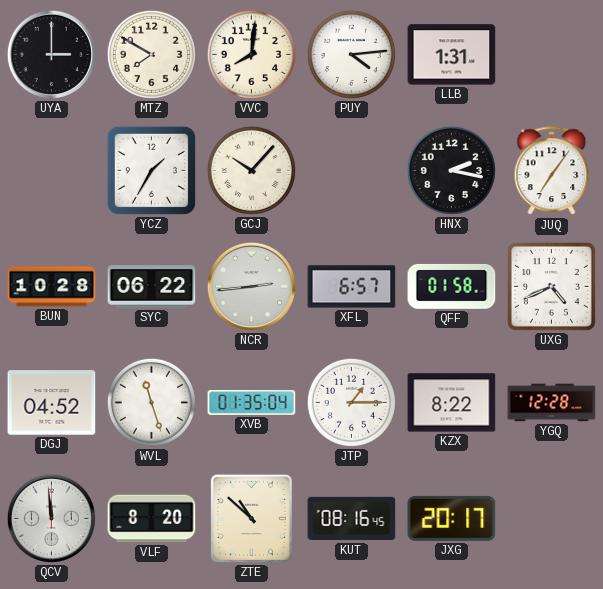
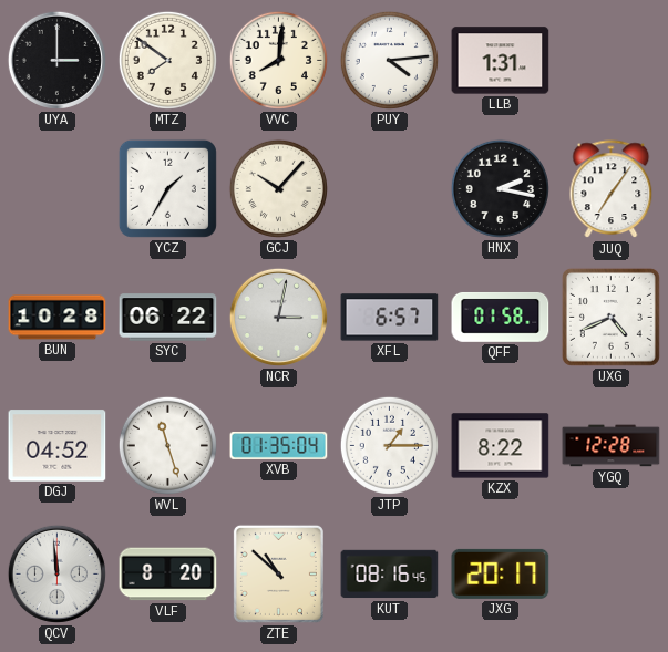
MTZ: 7:50 -> 7:51 (167, 60)
NCR: 2:44 -> 3:02 (278, 317)
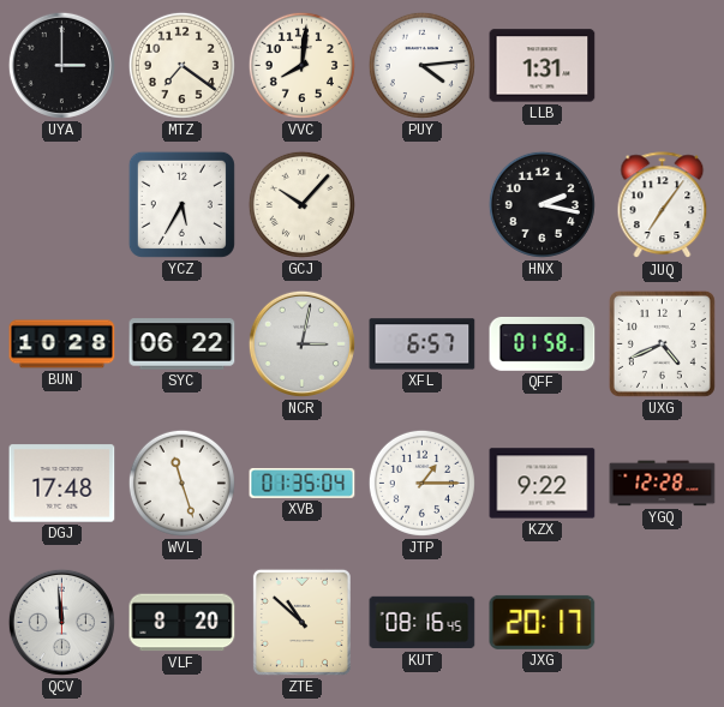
MTZ: 7:51 -> 7:21 (181, 65)
YCZ: 1:35 -> 5:35 (181, 204)
DGJ: 04:52 -> 17:48 (62, 484)
KZX: 8:22 -> 9:22 (543, 484)
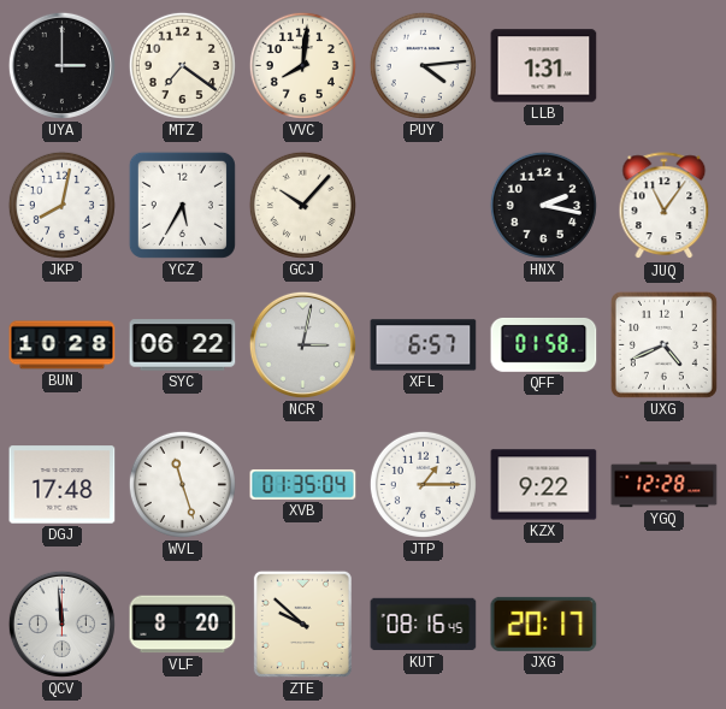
JKP: none -> 8:02 (61, 205)
JUQ: 7:06 -> 11:06 (665, 206)
ZTE: 10:52 -> 9:52 (302, 624)
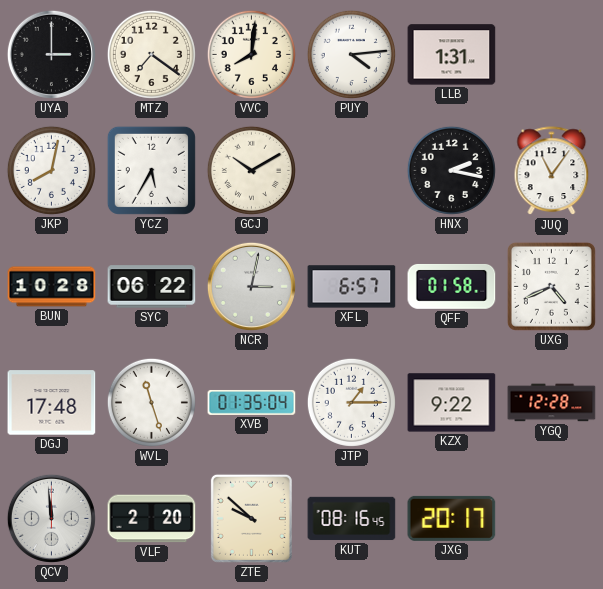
GCJ: 10:07 -> 10:10 (251, 170)
VLF: 8:20 -> 2:20 (152, 519)
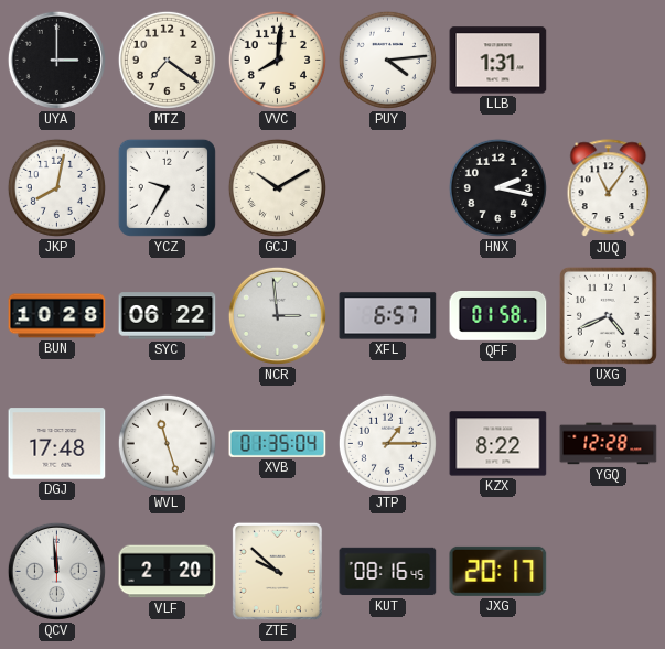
YCZ: 5:35 -> 9:35 (167, 187)
NCR: 3:02 -> 2:59 (277, 315)
KZX: 9:22 -> 8:22 (498, 444)
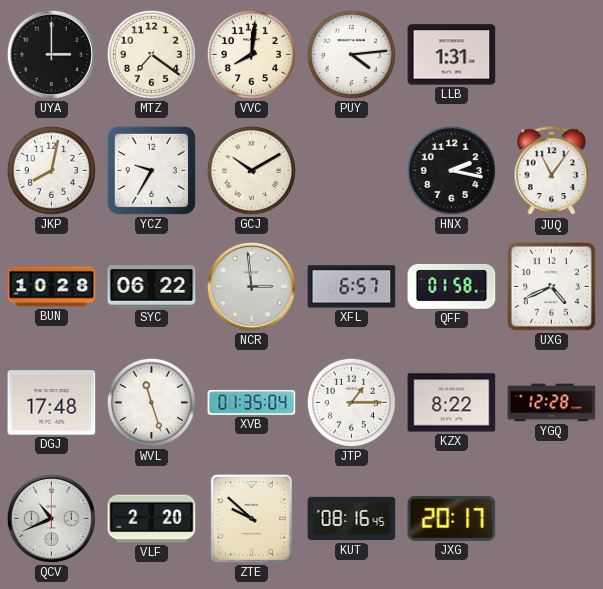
QCV: 11:59 -> 10:41 (51, 518)
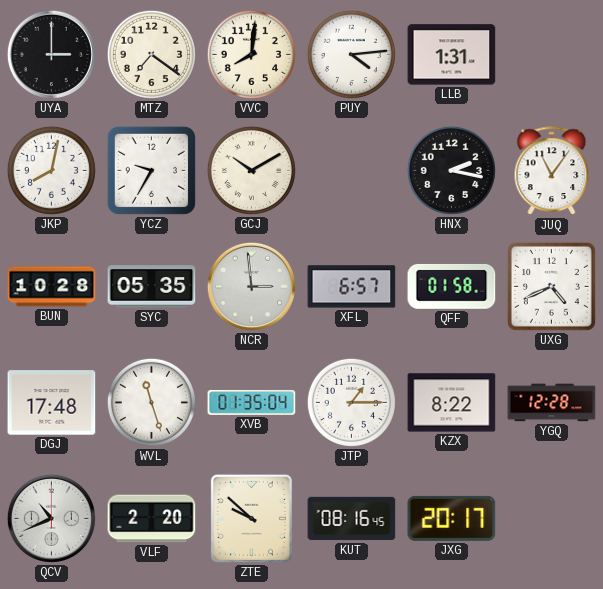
SYC: 06:22 -> 05:35 (152, 287)
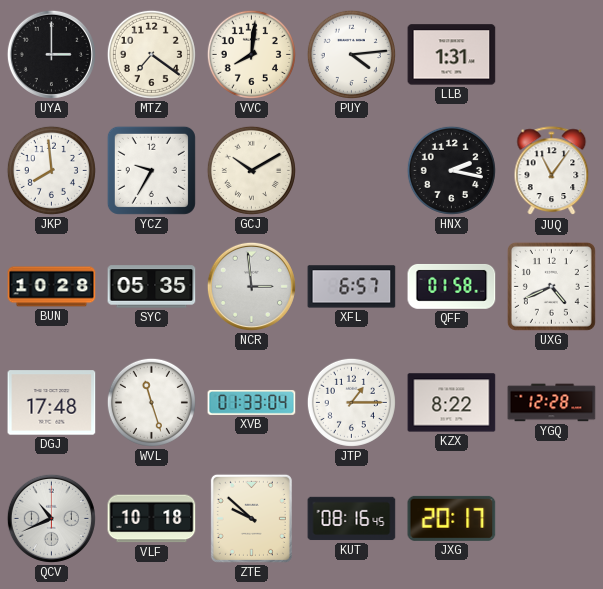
JKP: 8:02 -> 7:59 (51, 170)
XVB: 01:35 -> 01:33 (252, 402)
VLF: 2:20 -> 10:18 (152, 519)
